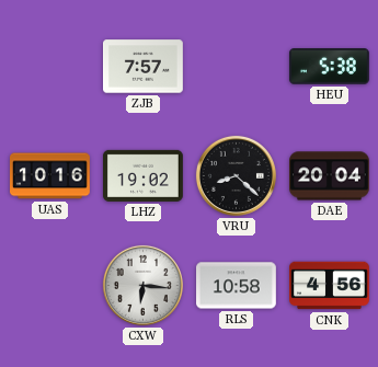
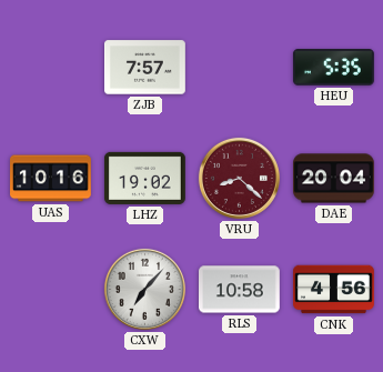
HEU: 5:38 -> 5:35 (333, 68)
VRU dial: black -> burgundy (239, 178)
CXW: 6:16 -> 7:07 (144, 289)
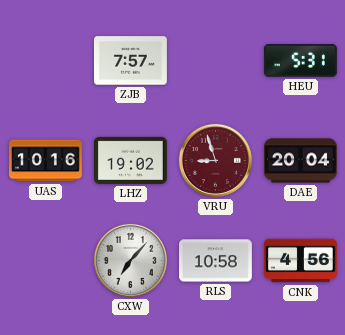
HEU: 5:35 -> 5:31 (300, 61)
VRU: 8:22 -> 8:57 (215, 160)
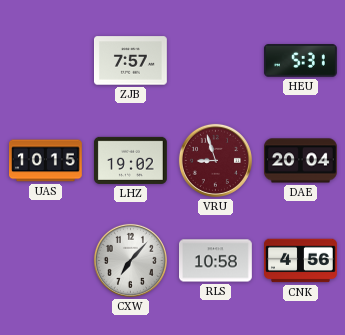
UAS: 10:16 -> 10:15 (46, 161)
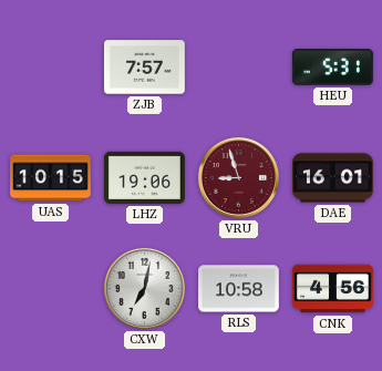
LHZ: 19:02 -> 19:06 (144, 177)
DAE: 20:04 -> 16:01 (333, 178)
CXW: 7:07 -> 7:02 (144, 288)
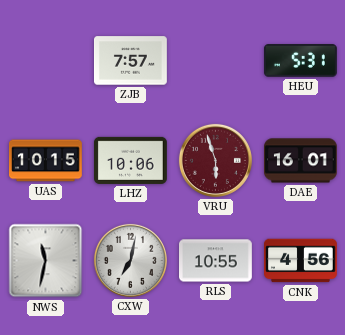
LHZ: 19:06 -> 10:06 (130, 160)
VRU: 8:57 -> 5:57 (215, 160)
NWS: none -> 11:32 (46, 261)
RLS: 10:58 -> 10:55 (216, 261)
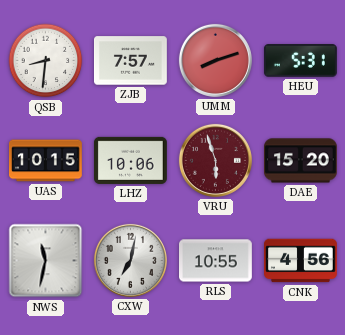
QSB: none -> 8:31 (46, 61)
UMM: none -> 8:12 (215, 60)
DAE: 16:01 -> 15:20 (301, 161)
